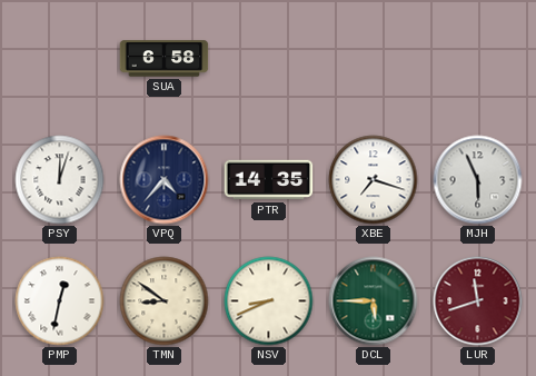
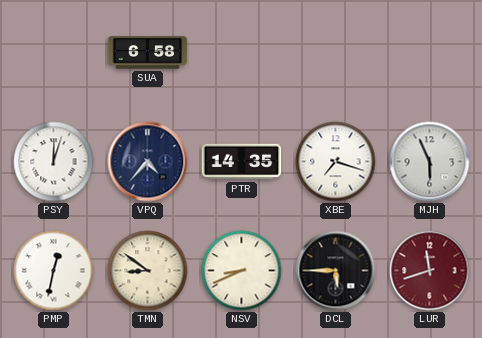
DCL dial: green -> black (336, 271)
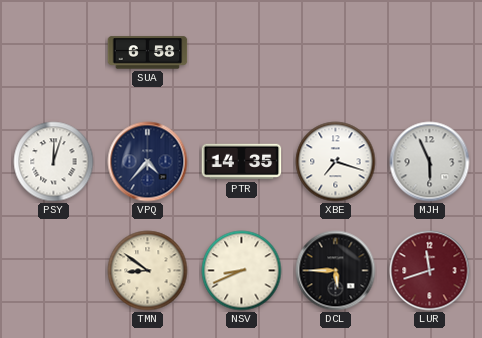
PMP: 12:32 -> none (54, 271)
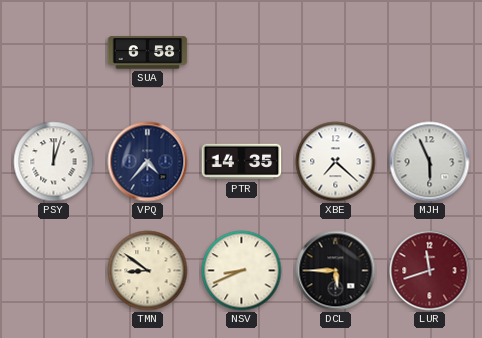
XBE: 7:18 -> 7:22 (336, 162)
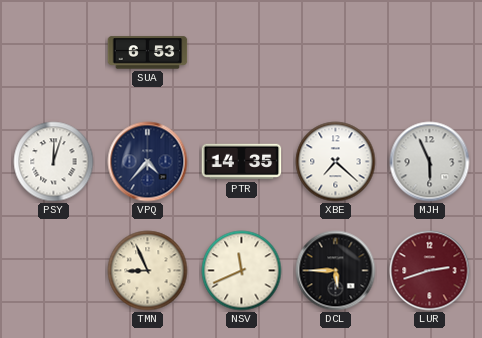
SUA: 6:58 -> 6:53 (148, 53)
TMN: 8:51 -> 8:56 (148, 271)
NSV: 8:41 -> 11:41 (242, 271)
LUR: 11:42 -> 2:42 (430, 271)
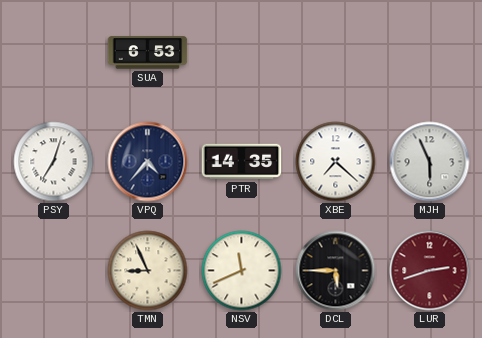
PSY: 12:03 -> 7:03 (54, 162)
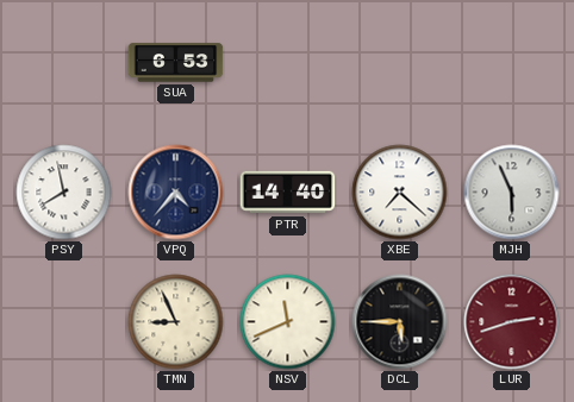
PSY: 7:03 -> 7:58 (64, 193)
PTR: 14:35 -> 14:40 (288, 193)
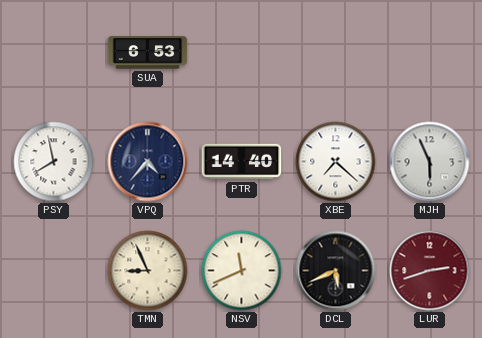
DCL: 5:45 -> 5:41 (336, 271)
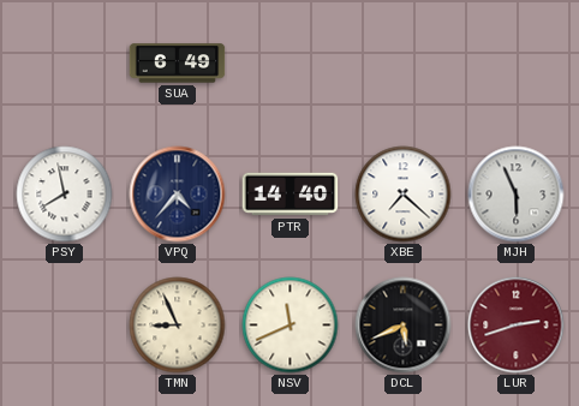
SUA: 6:53 -> 6:49 (178, 64)
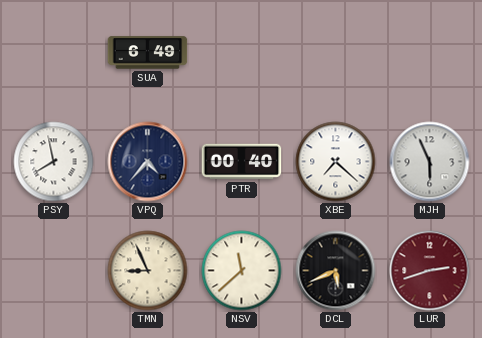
PTR: 14:40 -> 00:40 (242, 162)
NSV: 11:41 -> 11:38 (242, 271)
